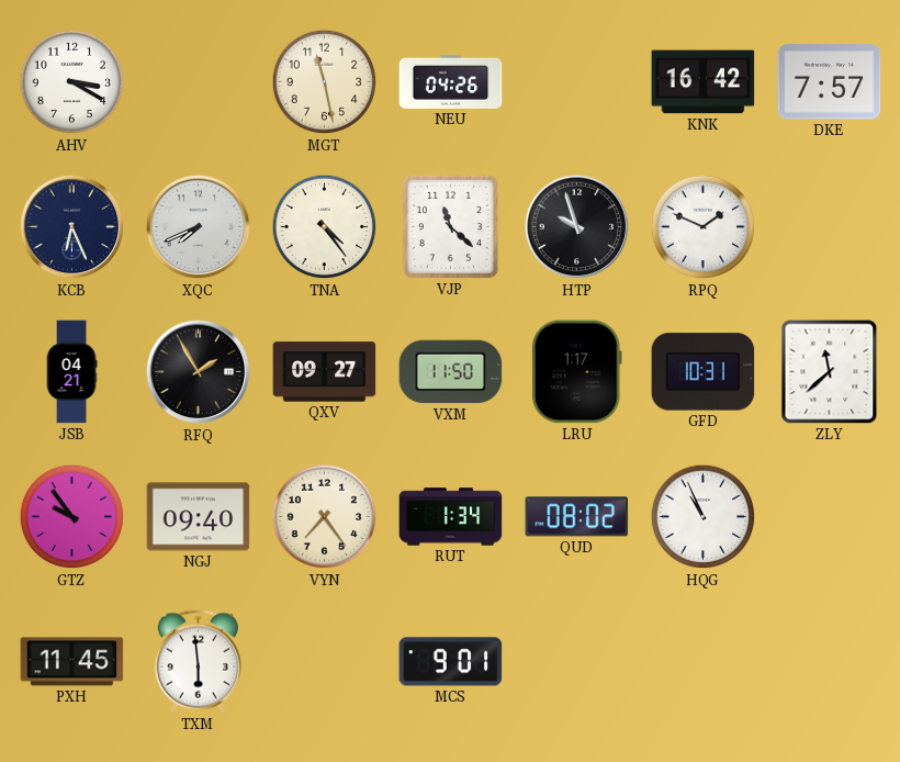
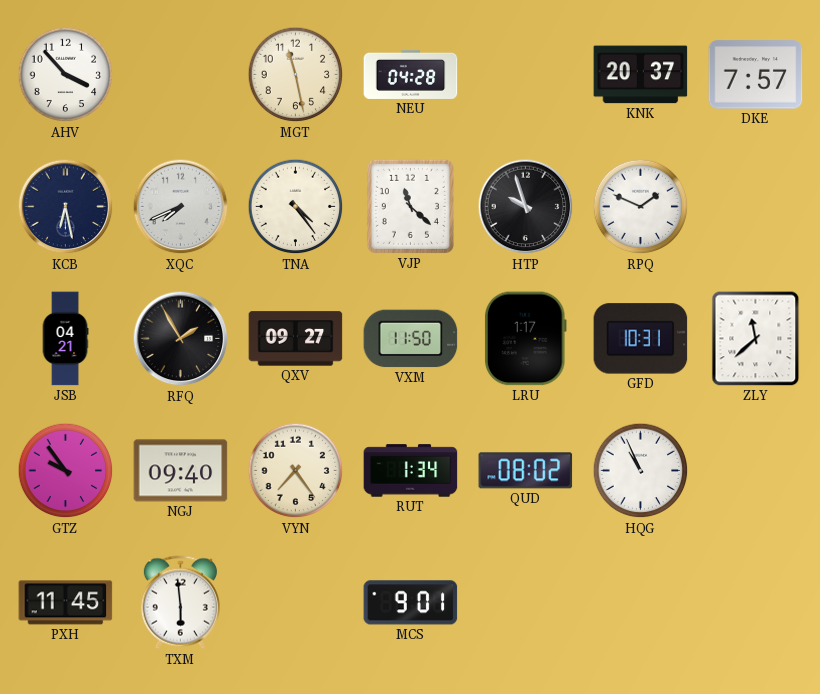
AHV: 3:20 -> 3:53 (66, 75)
NEU: 04:26 -> 04:28 (411, 74)
KNK: 16:42 -> 20:37 (641, 75)
KCB: 6:26 -> 6:28 (66, 207)
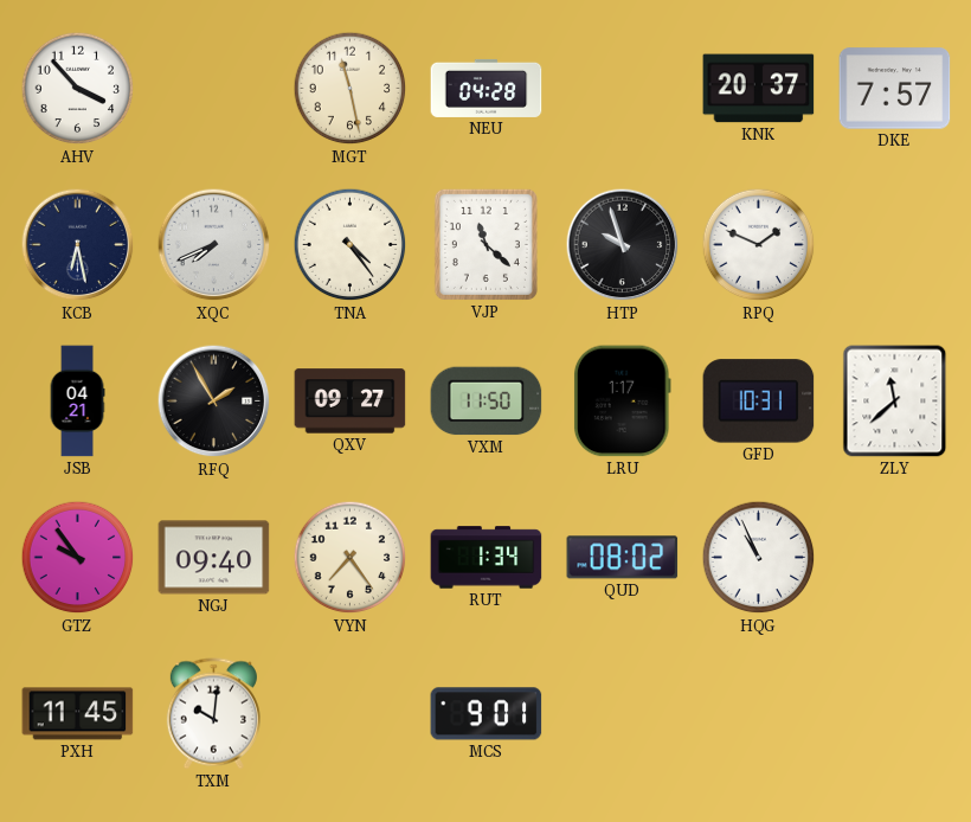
TXM: 5:59 -> 10:01 (213, 714)
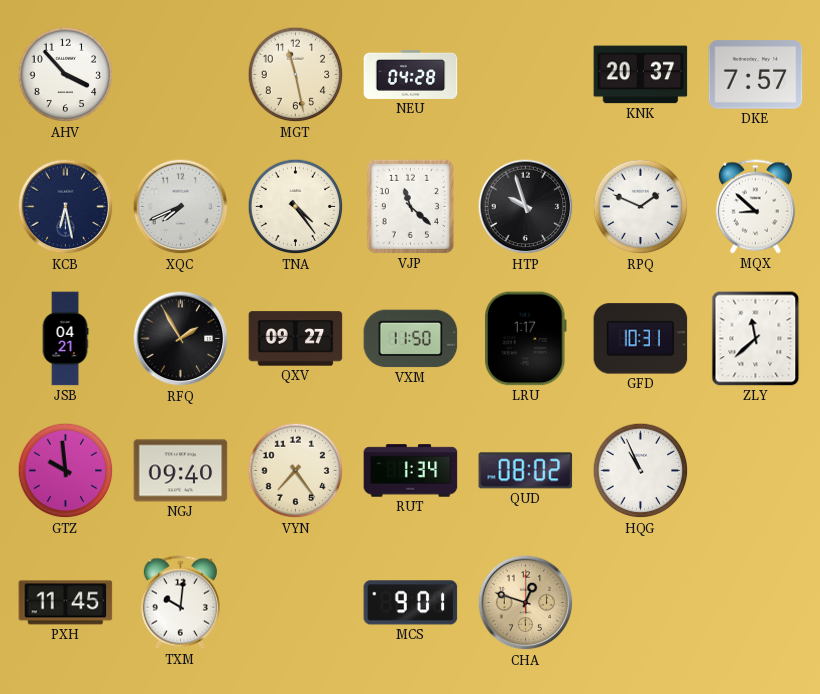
MQX: none -> 8:52 (755, 207)
GTZ: 9:54 -> 9:59 (66, 471)
CHA: none -> 12:48 (526, 603)
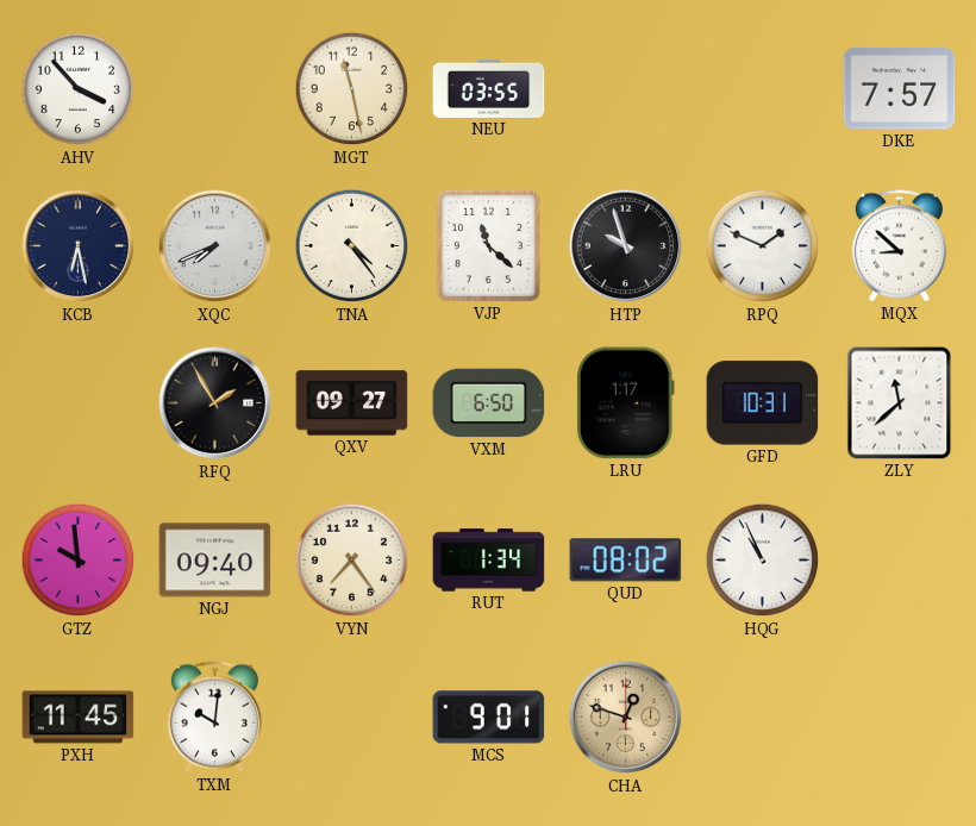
NEU: 04:28 -> 03:55 (489, 88)
KNK: 20:37 -> none (641, 75)
JSB: 04:21 -> none (65, 339)
VXM: 11:50 -> 6:50 (489, 403)
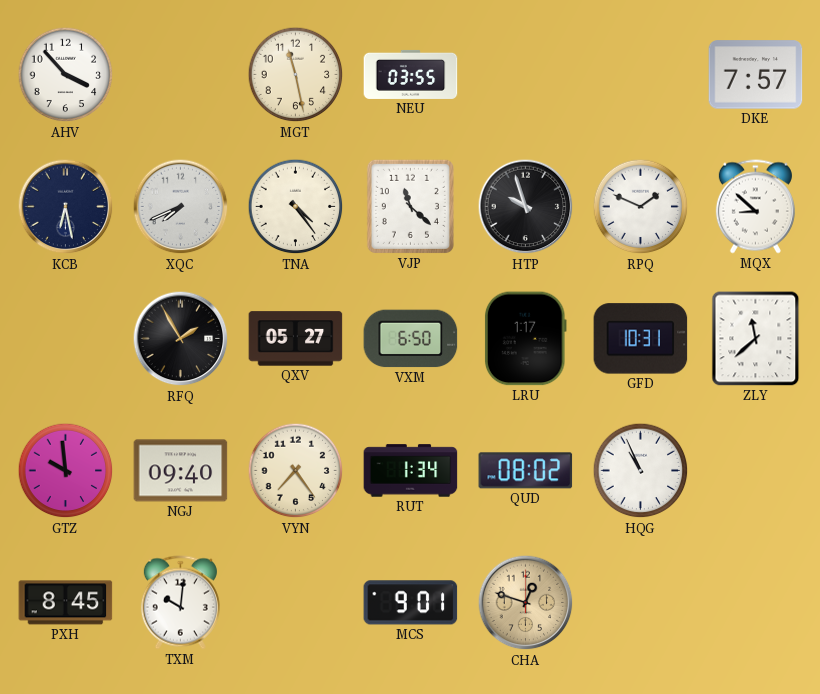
QXV: 09:27 -> 05:27 (296, 339)
PXH: 11:45 -> 8:45 (66, 603)
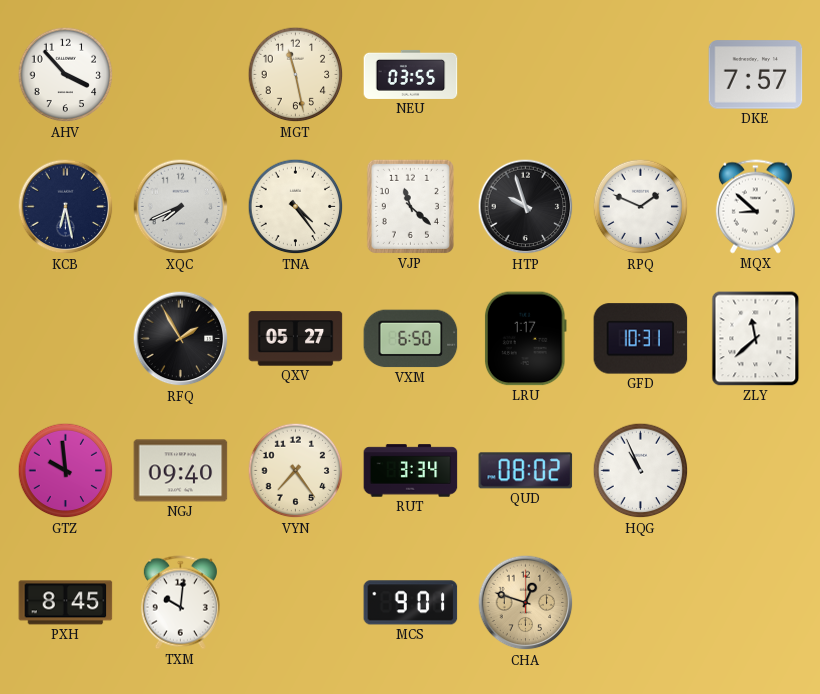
RUT: 1:34 -> 3:34 (411, 471)
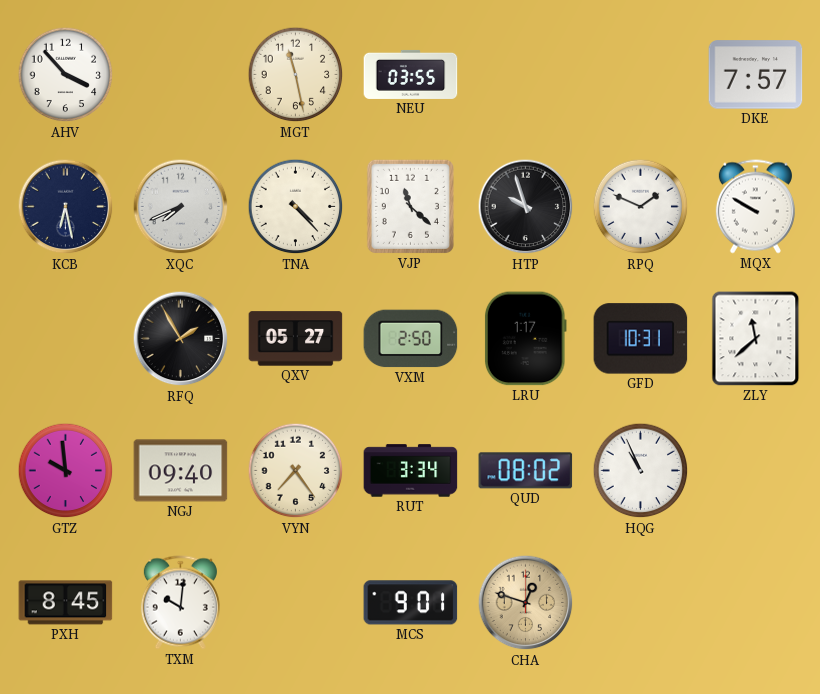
TNA: 4:24 -> 4:23 (296, 207)
MQX: 8:52 -> 9:50 (755, 207)
VXM: 6:50 -> 2:50 (411, 339)
